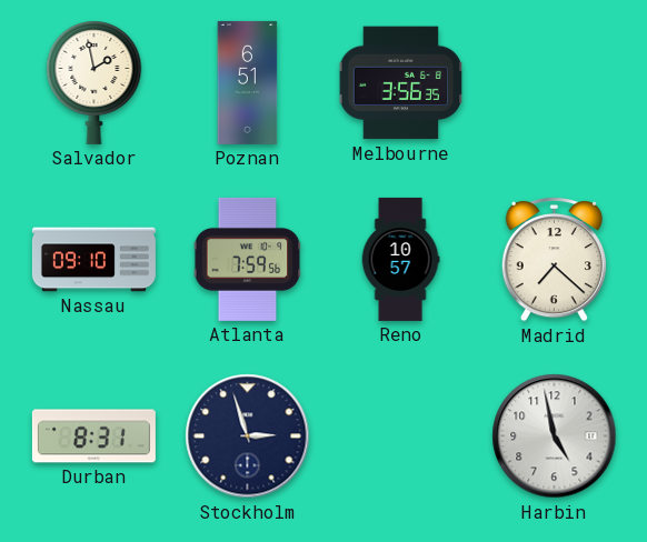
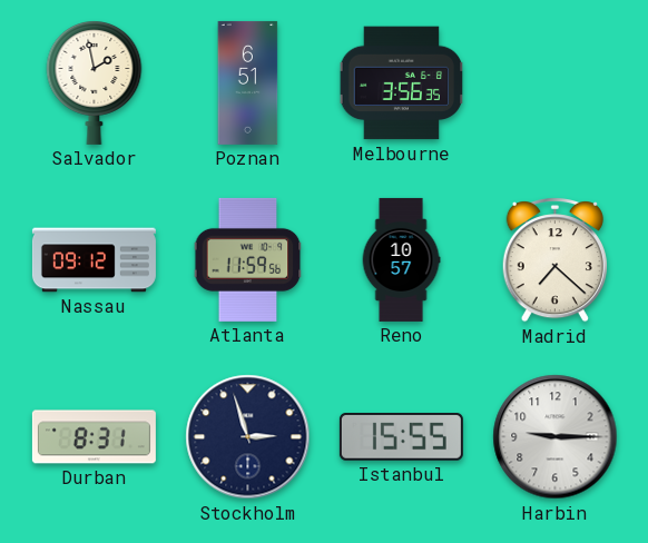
Nassau: 09:10 -> 09:12 (94, 260)
Atlanta: 7:59 -> 11:59 (248, 259)
Istanbul: none -> 15:55 (401, 437)
Harbin: 4:58 -> 9:15 (556, 437)
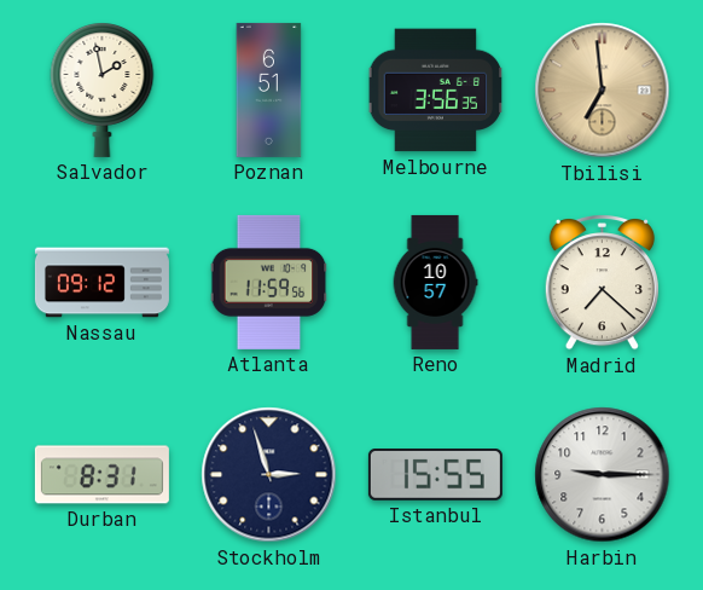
Tbilisi: none -> 6:59 (603, 91)
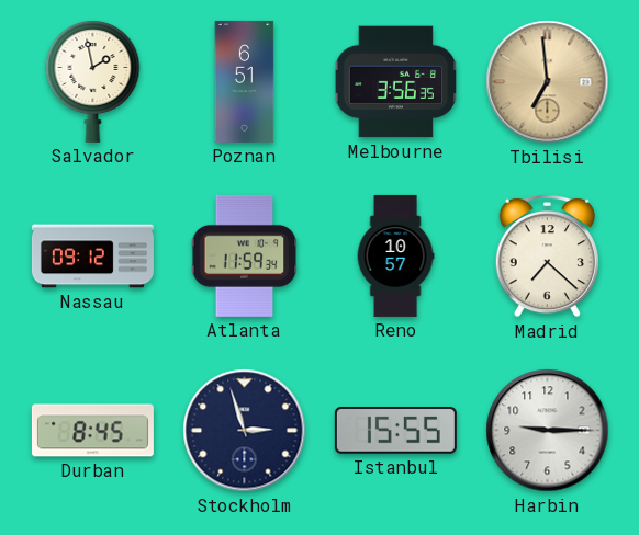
Atlanta: 11:59:56 -> 11:59:34 (245, 255)
Durban: 8:31 -> 8:45 (92, 431)
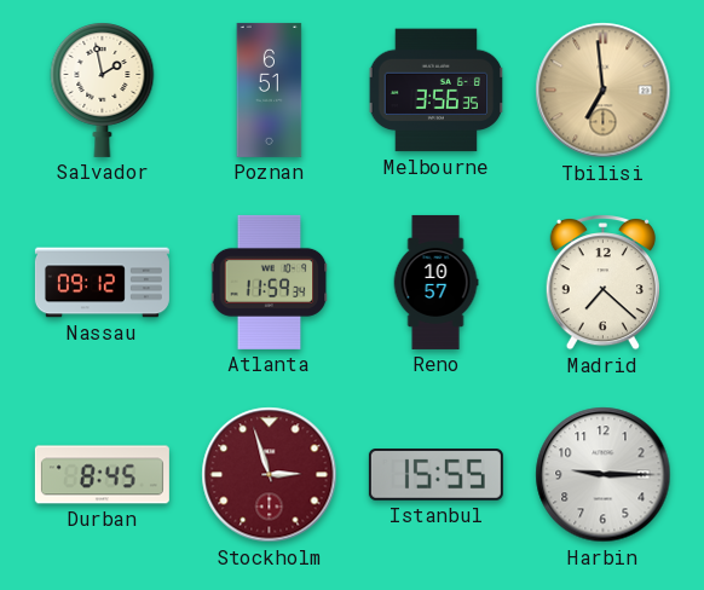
Stockholm dial: navy -> burgundy (270, 475)
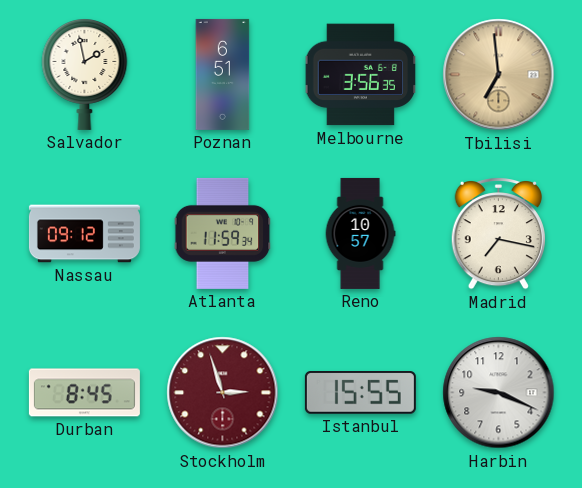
Madrid: 7:22 -> 7:17 (498, 233)
Harbin: 9:15 -> 9:19 (499, 393)
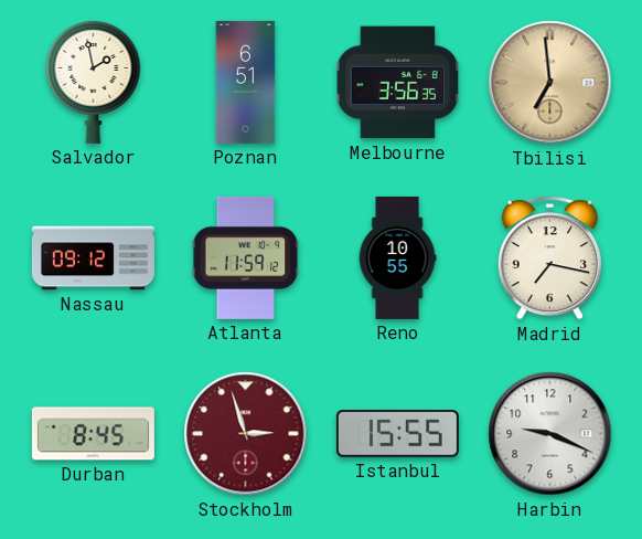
Atlanta: 11:59:34 -> 11:59:12 (246, 257)
Reno: 10:57 -> 10:55 (397, 257)
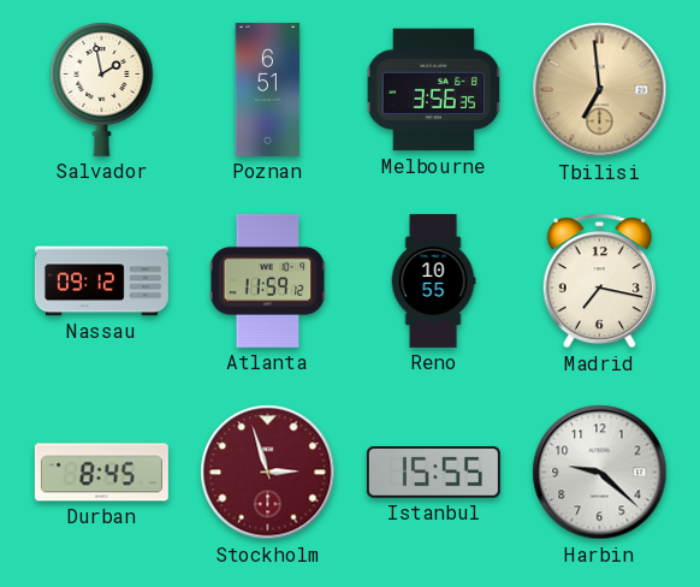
Harbin: 9:19 -> 9:22 (600, 473)
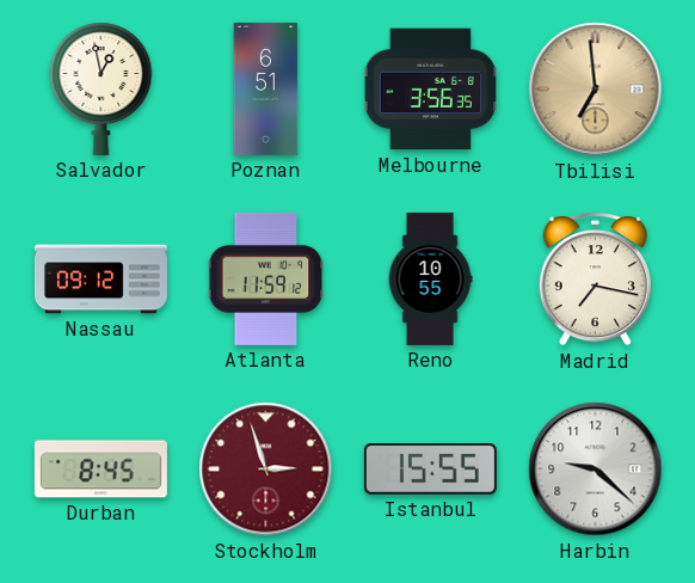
Salvador: 1:58 -> 12:58 (102, 90)
